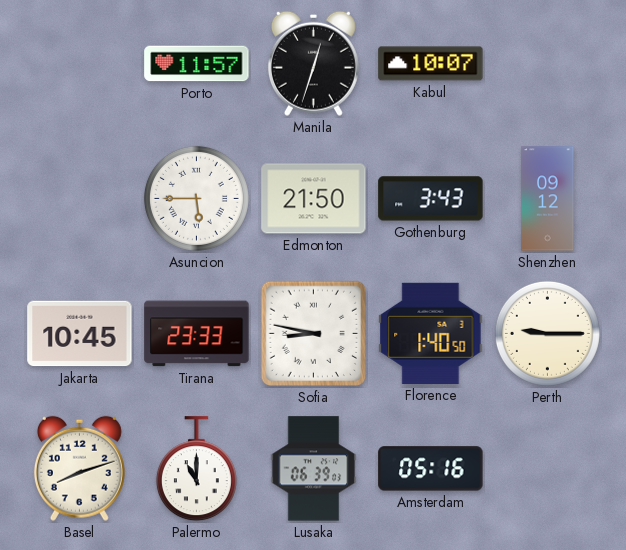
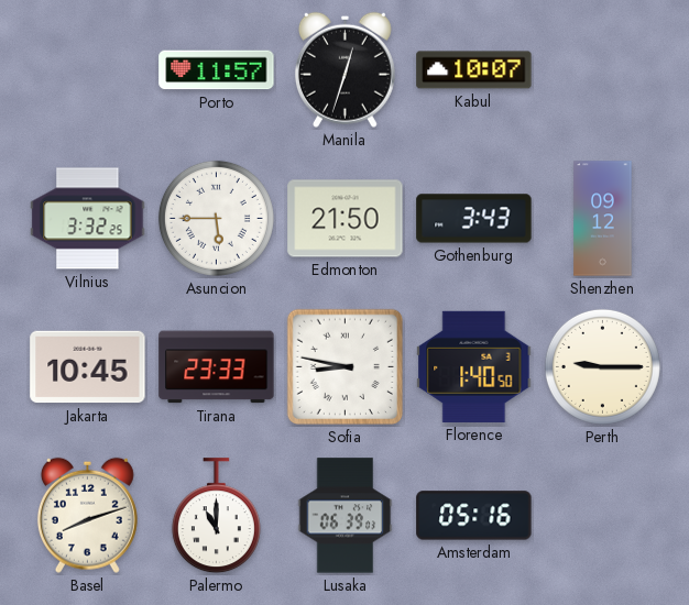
Vilnius: none -> 3:32 (88, 219)
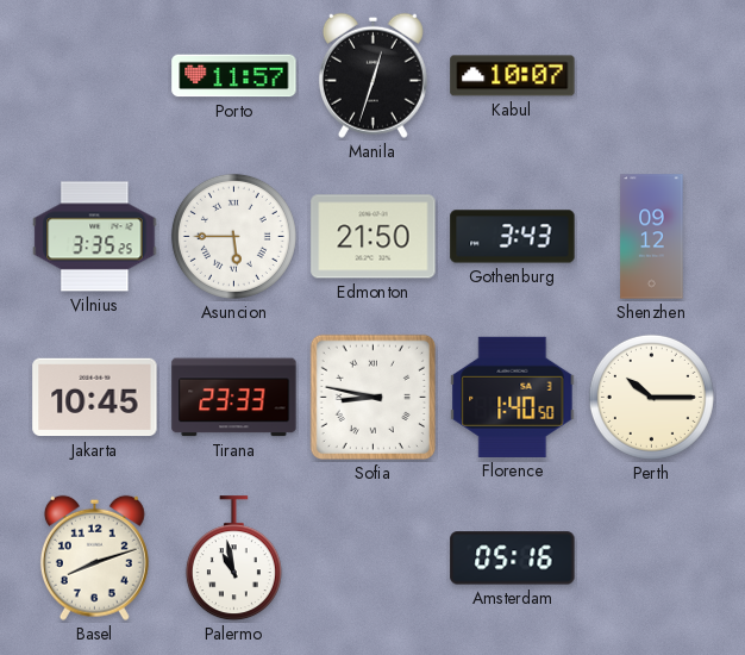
Vilnius: 3:32 -> 3:35 (95, 237)
Perth: 9:15 -> 10:15 (651, 397)
Palermo: 11:00 -> 10:58 (233, 559)
Lusaka: 06:39 -> none (346, 516)
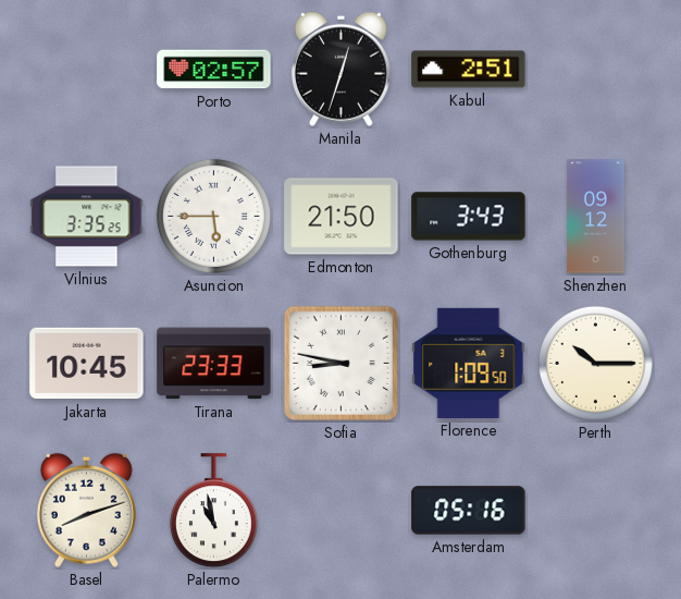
Porto: 11:57 -> 02:57 (214, 70)
Kabul: 10:07 -> 2:51 (469, 70)
Florence: 1:40 -> 1:09 (469, 363)
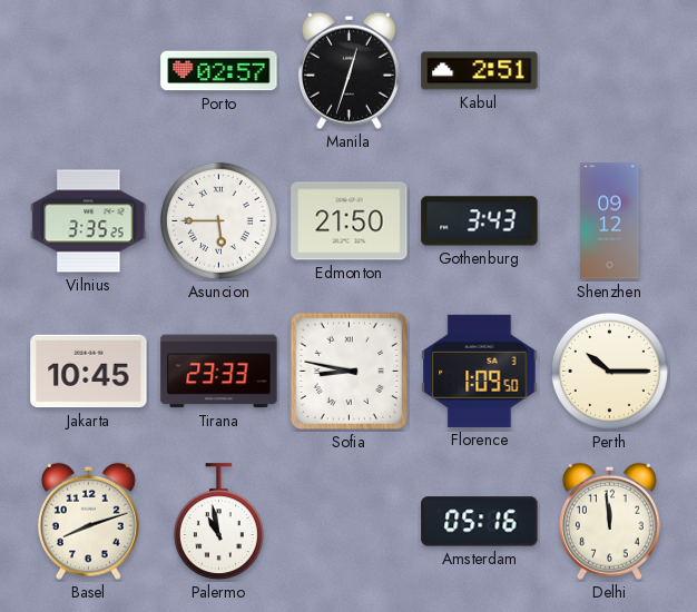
Delhi: none -> 11:59 (609, 521)
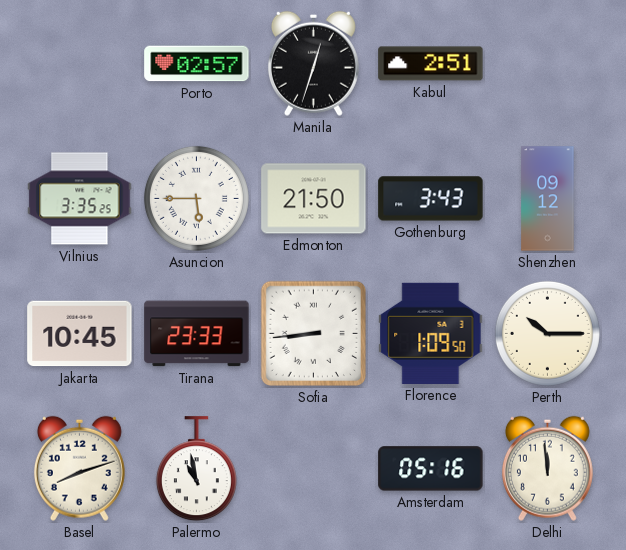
Sofia: 8:47 -> 8:44 (313, 333)
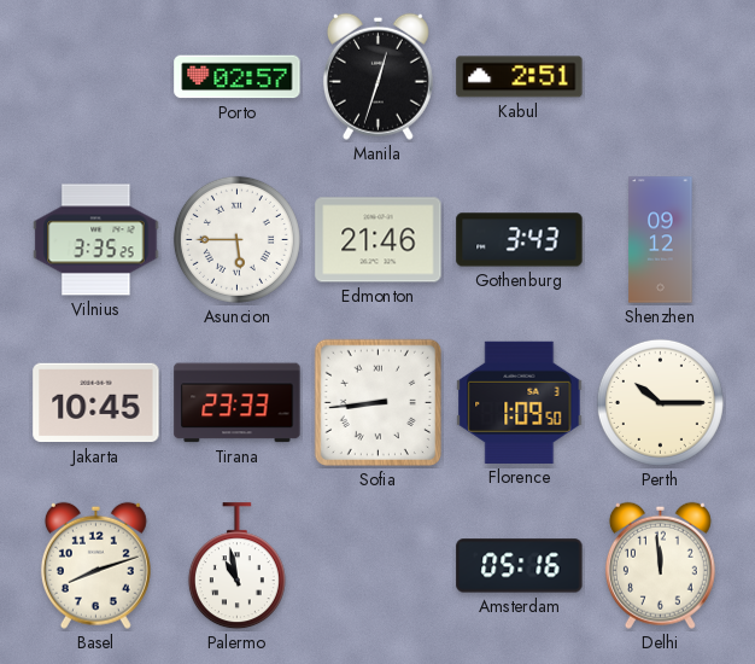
Edmonton: 21:50 -> 21:46 (379, 240)
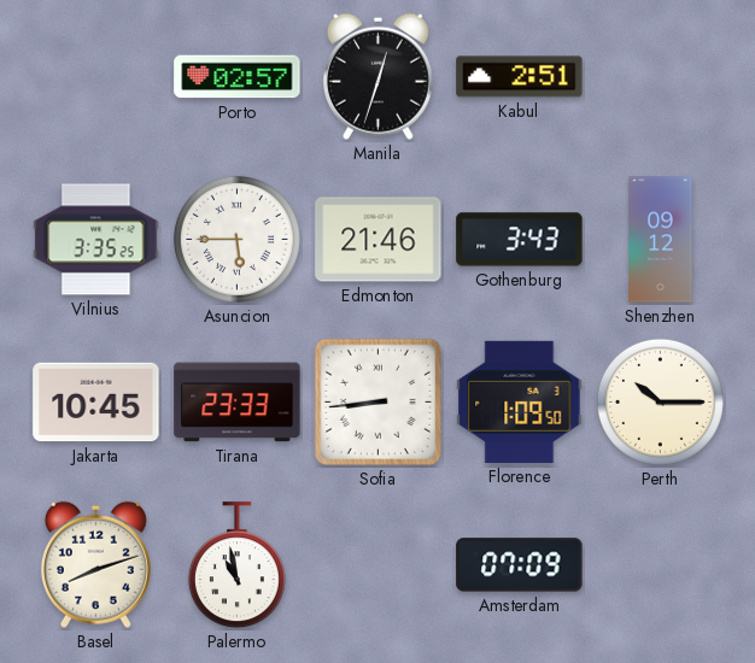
Amsterdam: 05:16 -> 07:09 (520, 565)
Delhi: 11:59 -> none (660, 565)
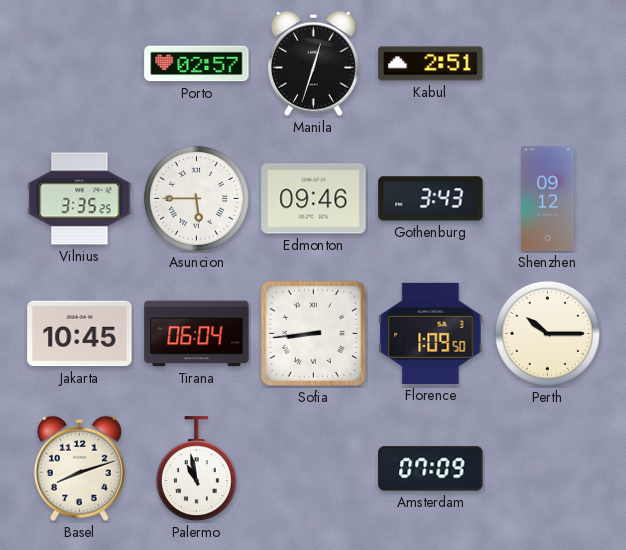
Edmonton: 21:46 -> 09:46 (314, 199)
Tirana: 23:33 -> 06:04 (197, 334)
